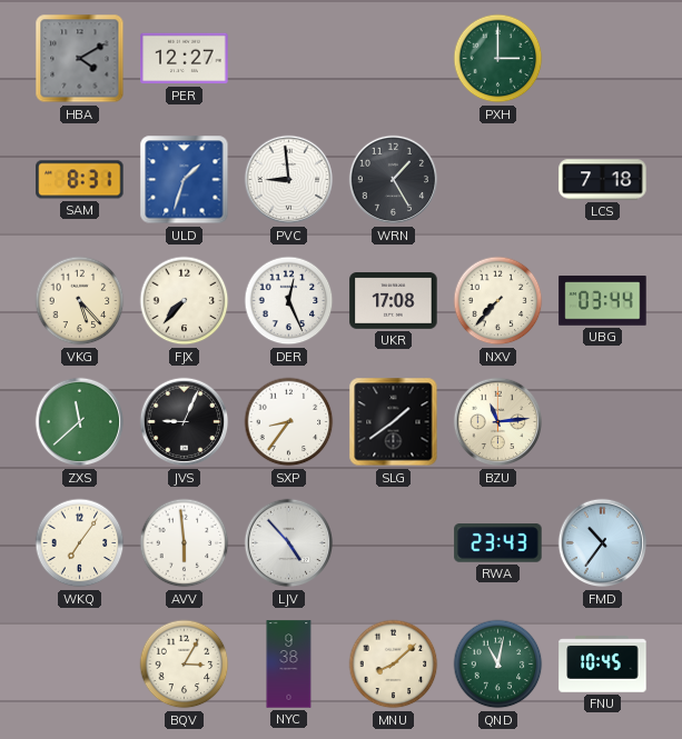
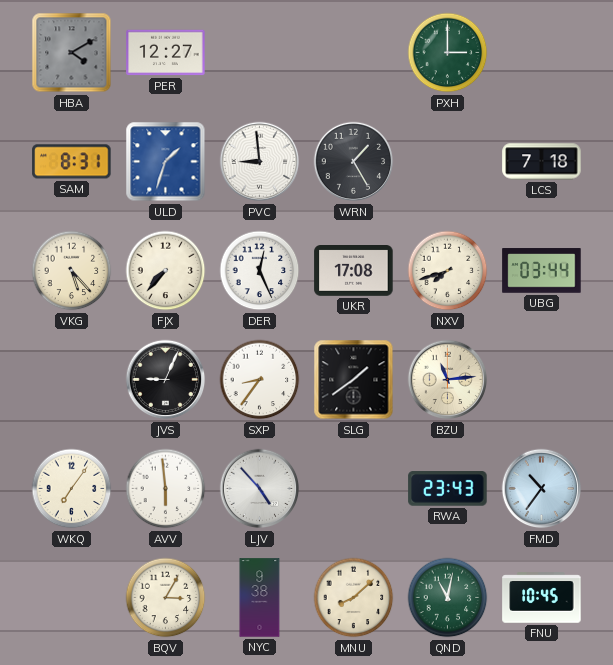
NXV: 7:37 -> 7:42 (448, 271)
ZXS: 11:38 -> none (80, 422)
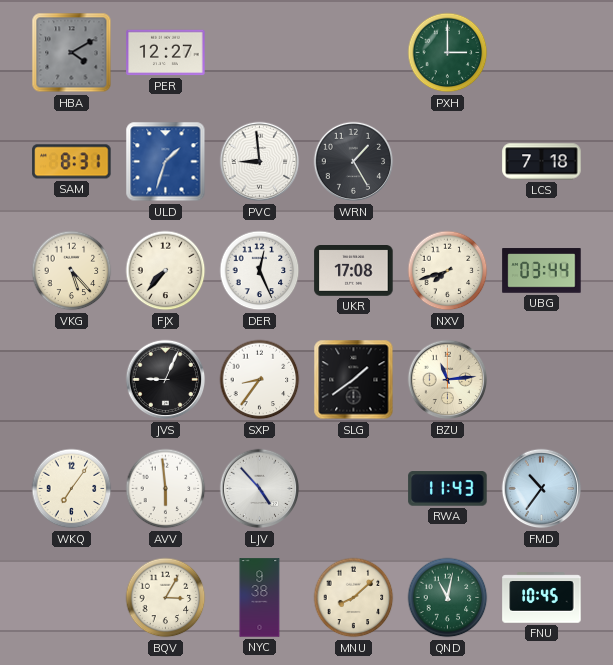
RWA: 23:43 -> 11:43 (448, 489)
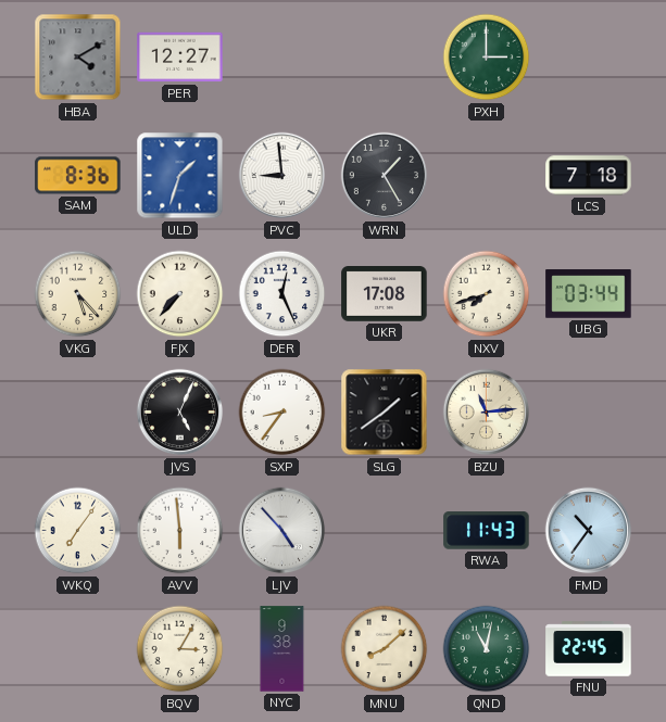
SAM: 8:31 -> 8:36 (78, 176)
JVS: 9:04 -> 5:04 (180, 413)
FNU: 10:45 -> 22:45 (589, 649)
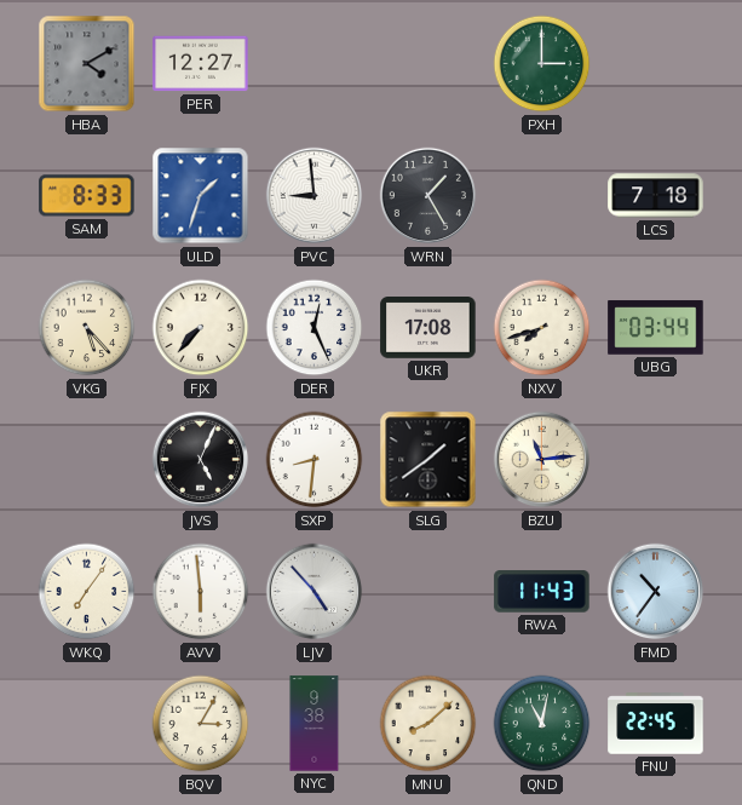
SAM: 8:36 -> 8:33 (87, 196)
SXP: 8:36 -> 8:31 (315, 460)
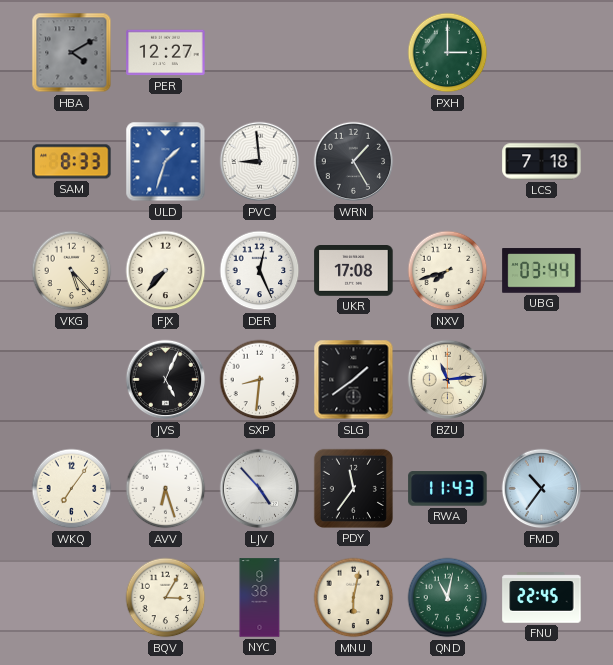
AVV: 5:59 -> 6:27 (166, 489)
PDY: none -> 11:36 (353, 488)
MNU: 8:08 -> 6:02 (354, 598)
